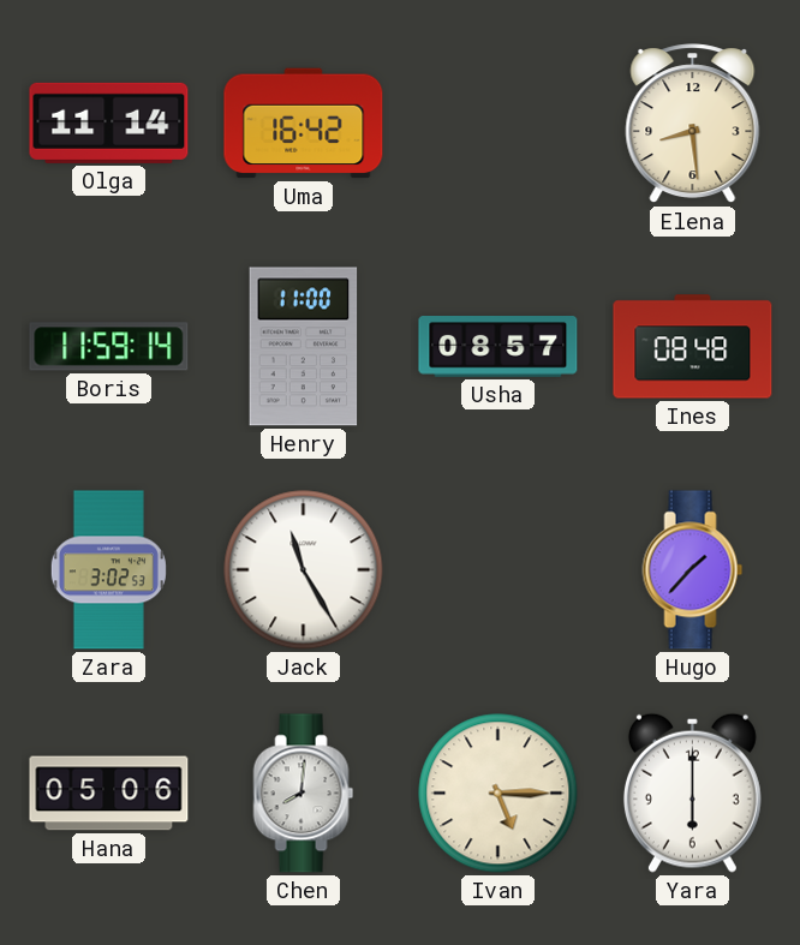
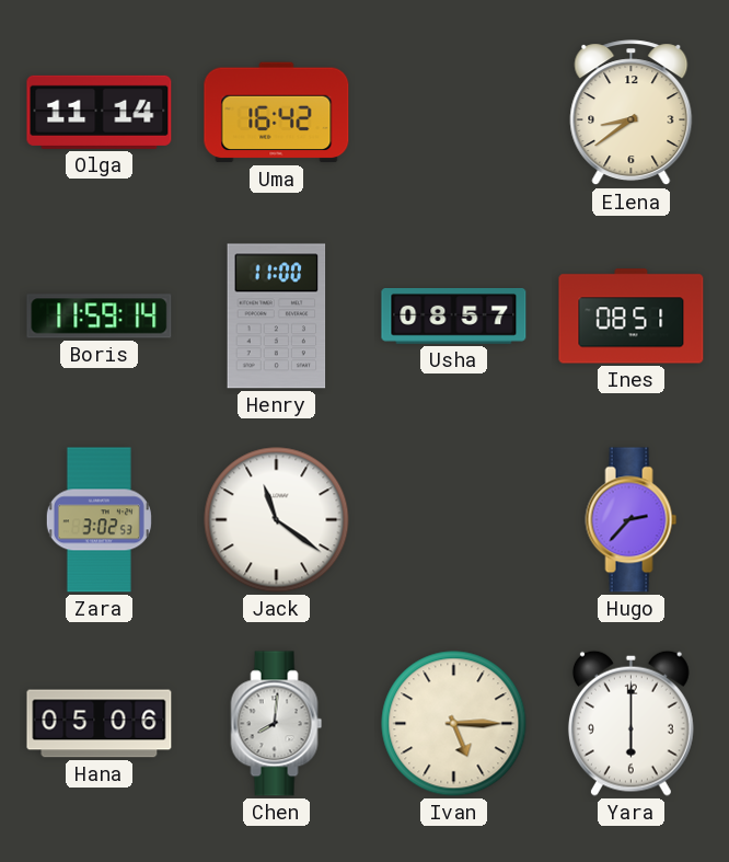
Elena: 8:29 -> 8:39 (632, 113)
Ines: 08:48 -> 08:51 (632, 317)
Jack: 11:25 -> 11:21 (277, 520)
Hugo: 1:37 -> 2:37 (632, 520)
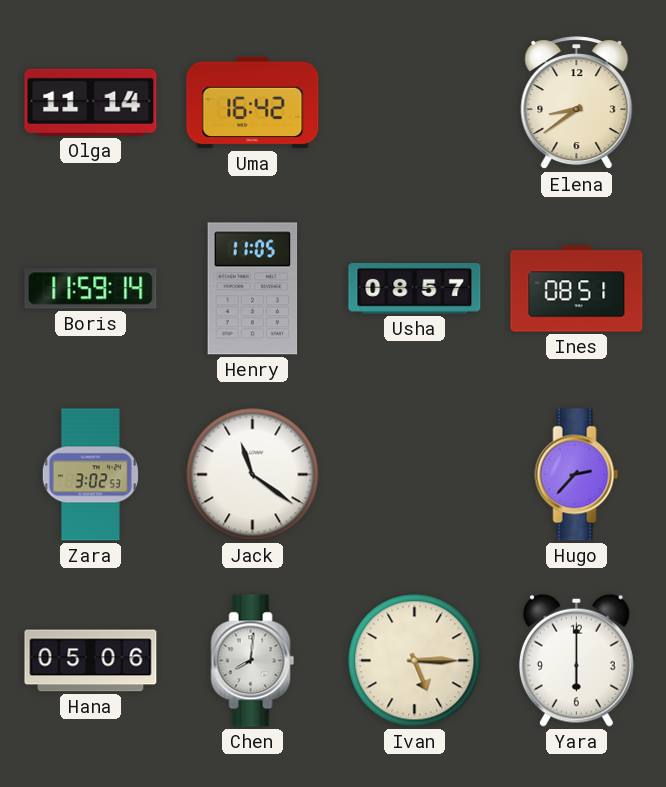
Henry: 11:00 -> 11:05 (253, 289)
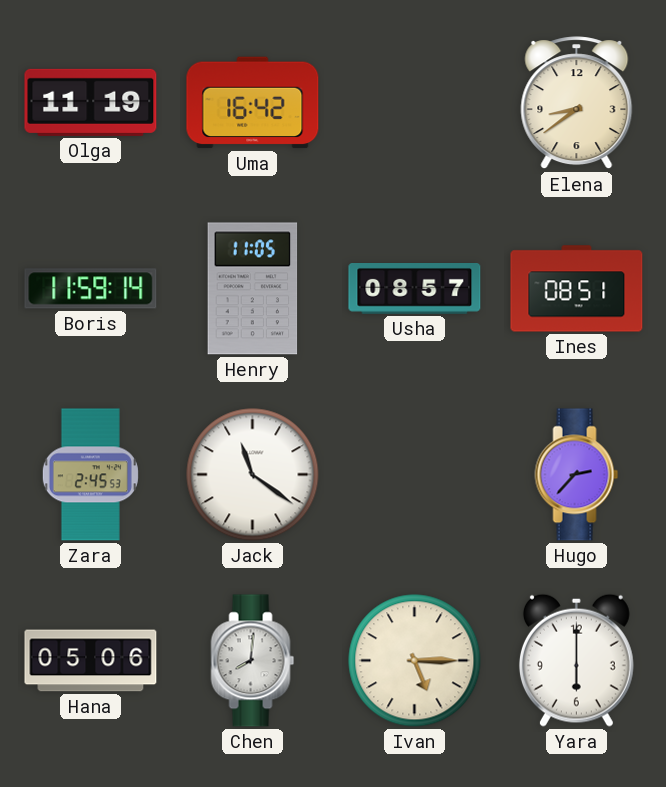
Olga: 11:14 -> 11:19 (91, 102)
Zara: 3:02 -> 2:45 (90, 475)
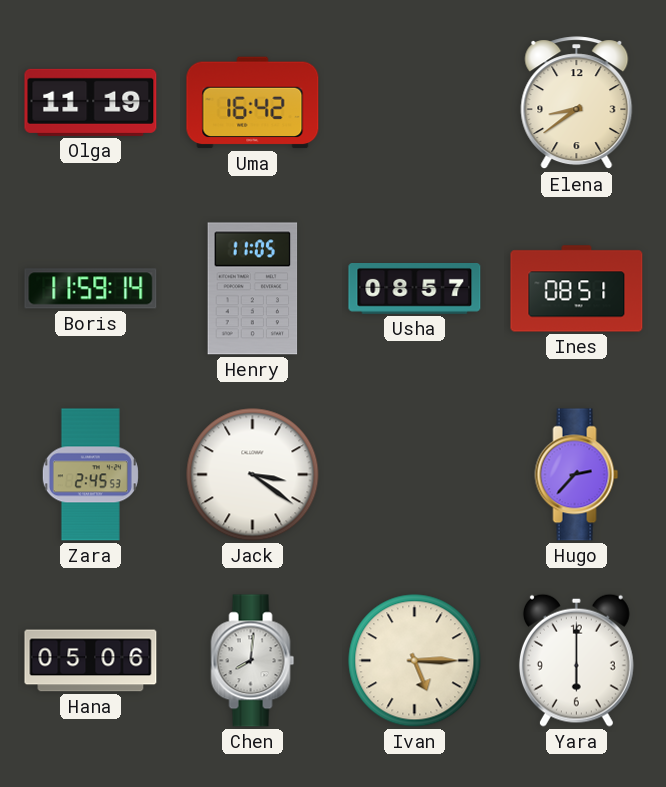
Jack: 11:21 -> 3:21 (253, 475)
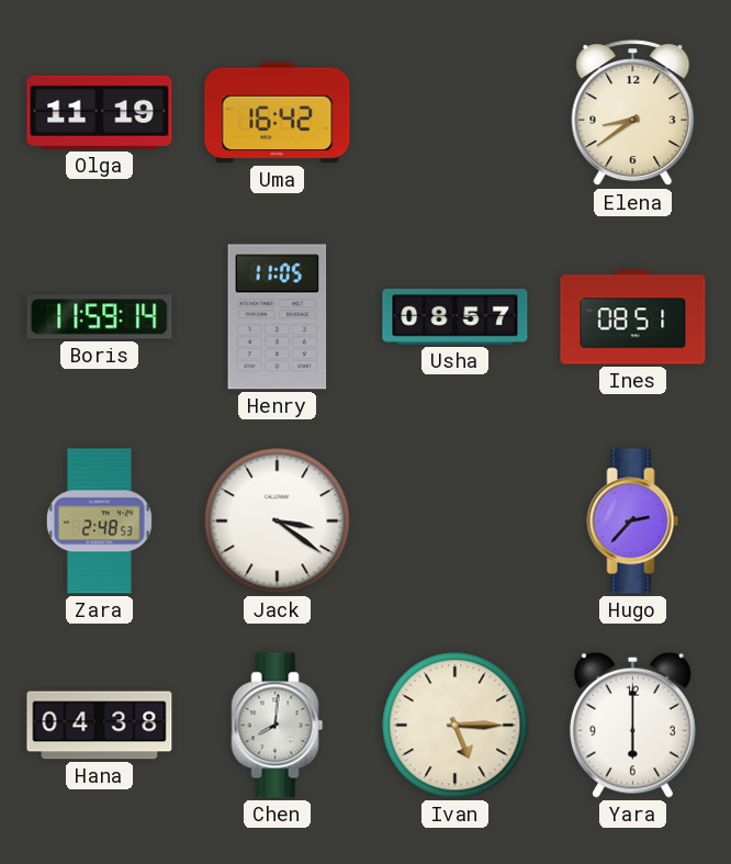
Zara: 2:45 -> 2:48 (99, 521)
Hana: 05:06 -> 04:38 (100, 726)
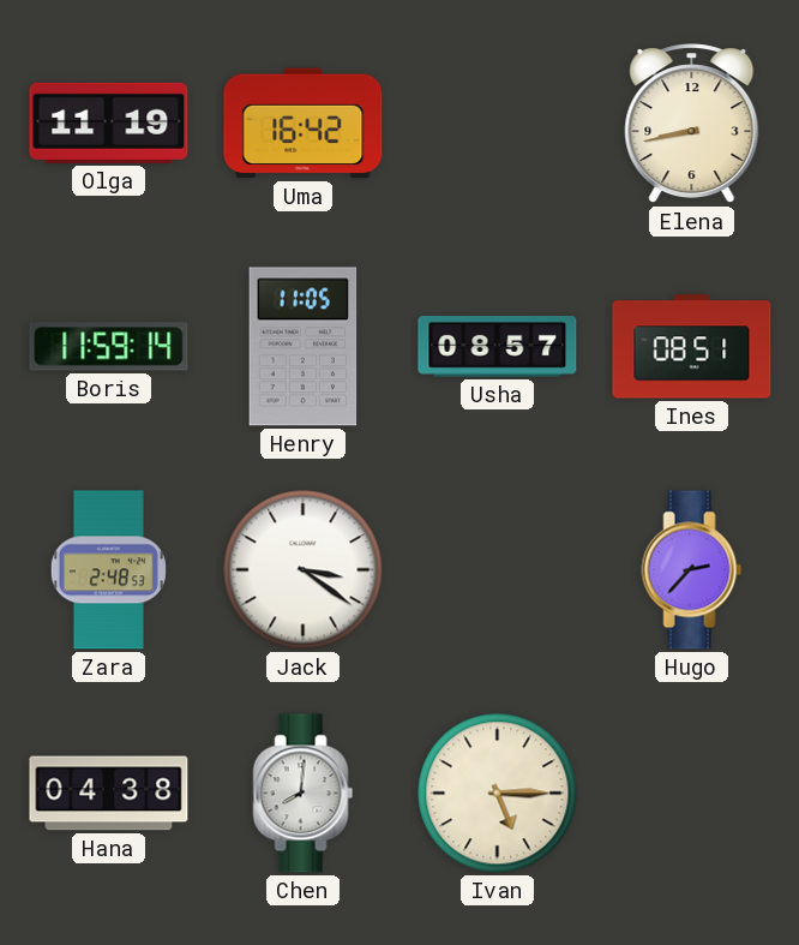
Elena: 8:39 -> 8:43 (692, 124)
Yara: 6:00 -> none (632, 725)
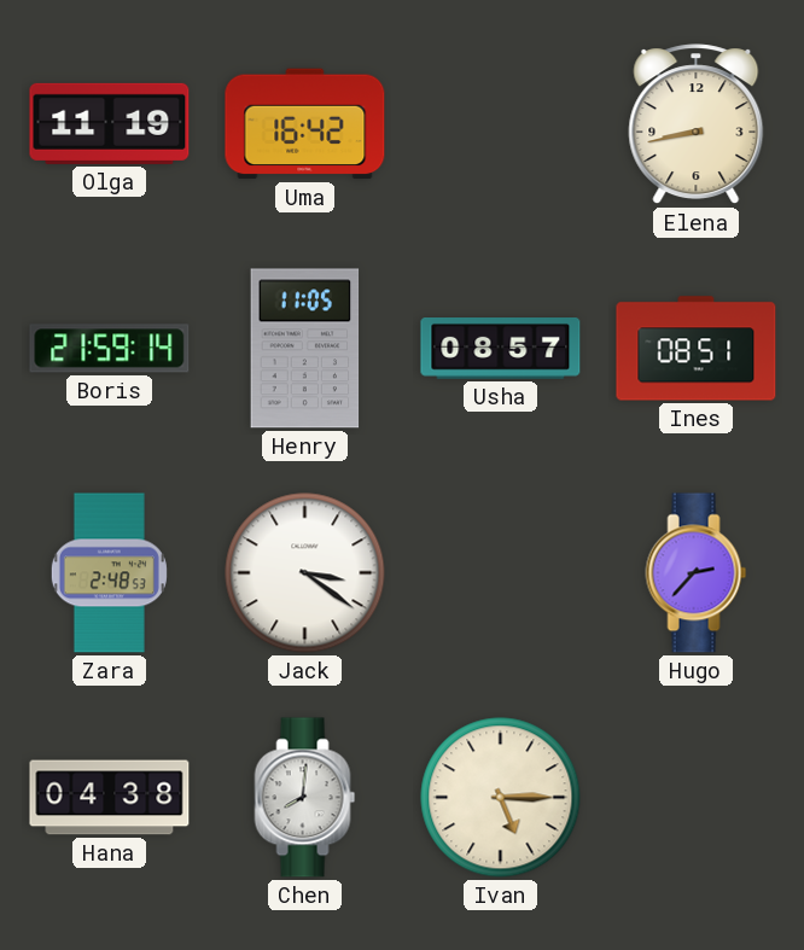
Boris: 11:59 -> 21:59 (110, 349)
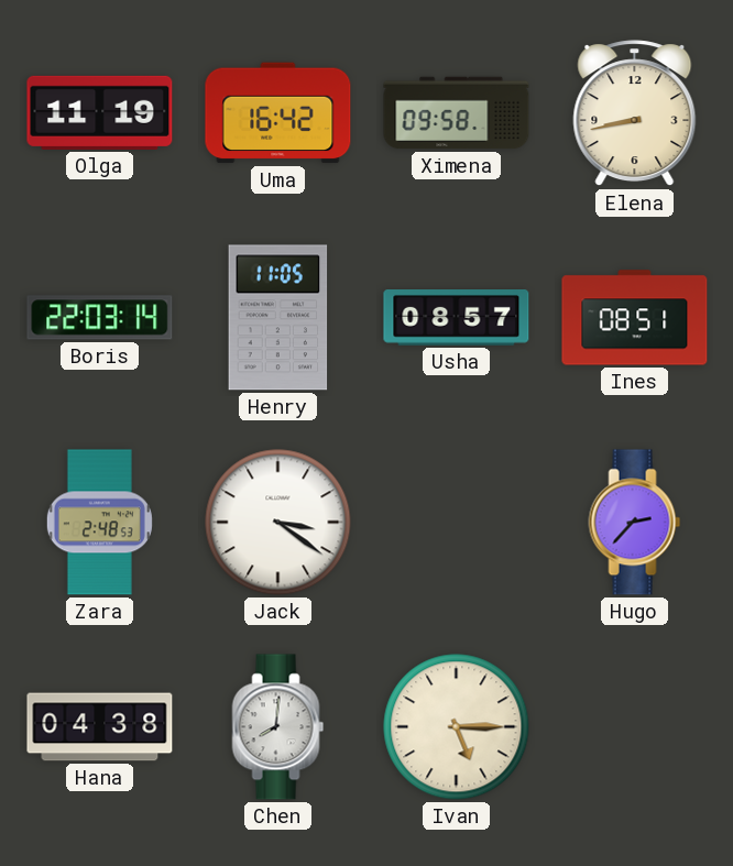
Ximena: none -> 09:58 (457, 113)
Boris: 21:59 -> 22:03 (100, 318)
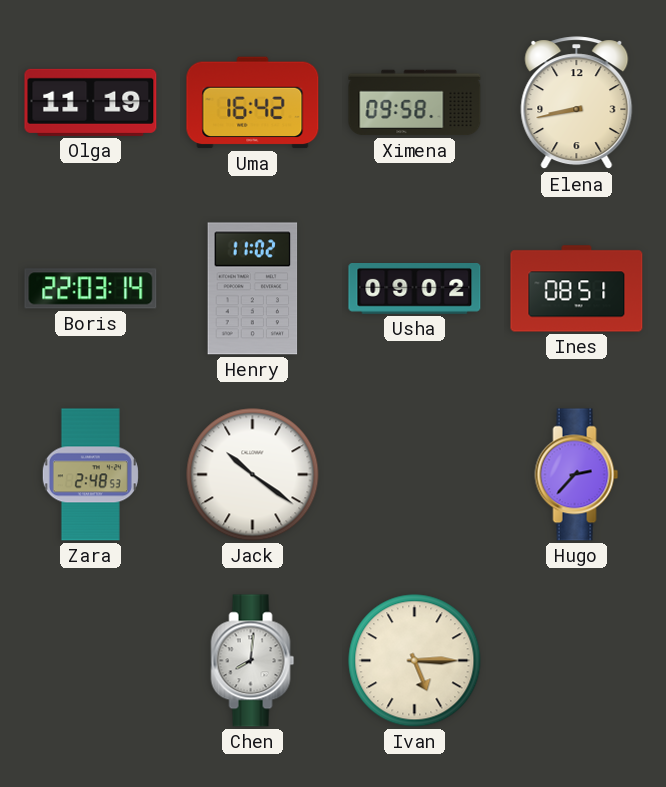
Henry: 11:05 -> 11:02 (253, 289)
Usha: 08:57 -> 09:02 (415, 289)
Jack: 3:21 -> 10:21 (253, 475)
Hana: 04:38 -> none (100, 727)
